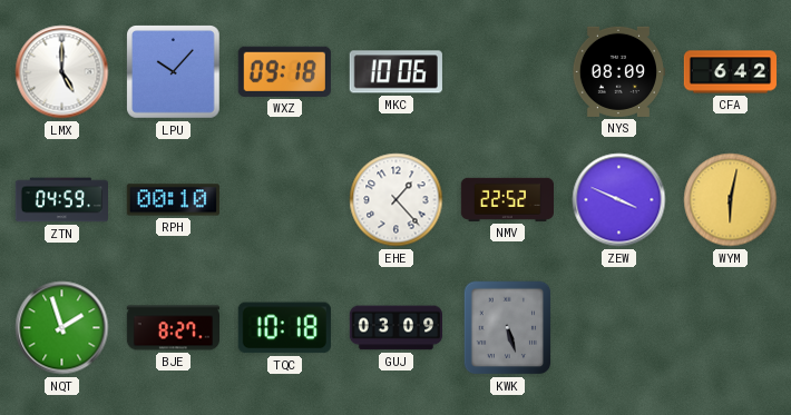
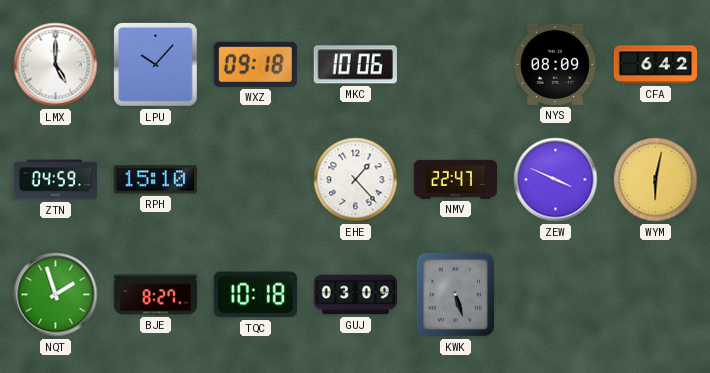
RPH: 00:10 -> 15:10 (155, 180)
NMV: 22:52 -> 22:47 (455, 179)
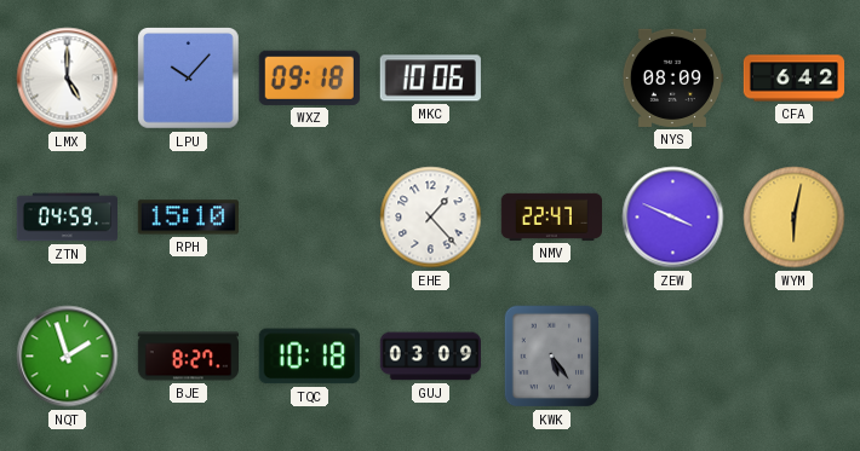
KWK: 5:27 -> 5:24 (552, 357)
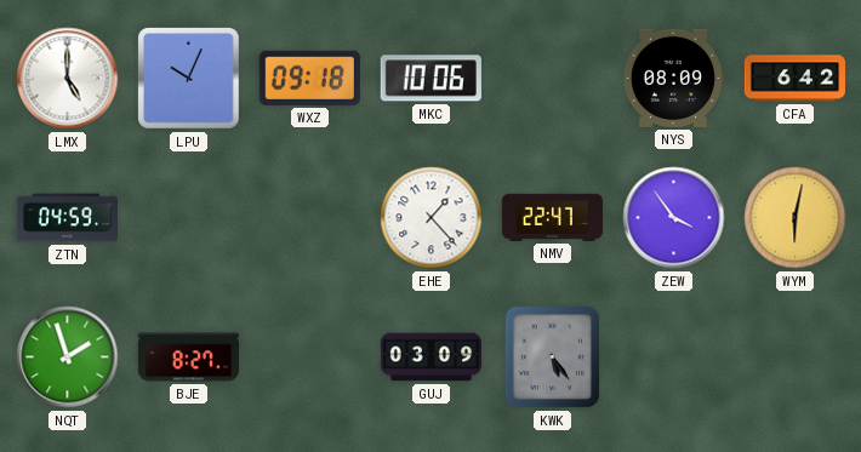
LPU: 10:07 -> 10:04 (189, 79)
RPH: 15:10 -> none (188, 218)
ZEW: 3:49 -> 3:54 (674, 218)
TQC: 10:18 -> none (309, 357)
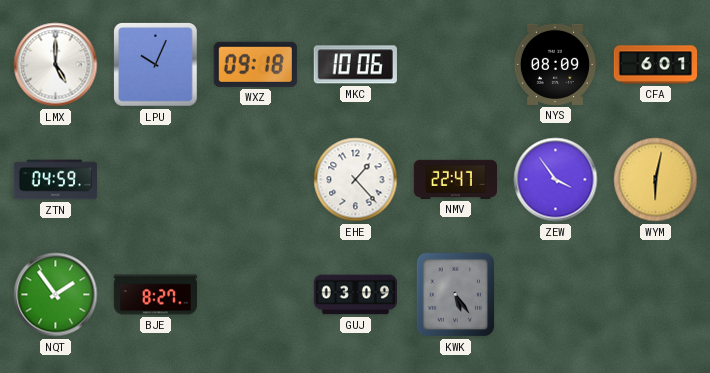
CFA: 6:42 -> 6:01 (656, 65)
NQT: 1:57 -> 1:54 (56, 295)
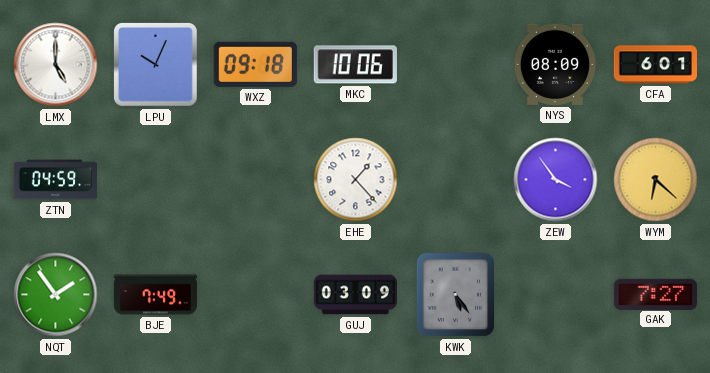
NMV: 22:47 -> none (455, 179)
WYM: 6:02 -> 6:22 (656, 180)
BJE: 8:27 -> 7:49 (155, 295)
GAK: none -> 7:27 (655, 294)
